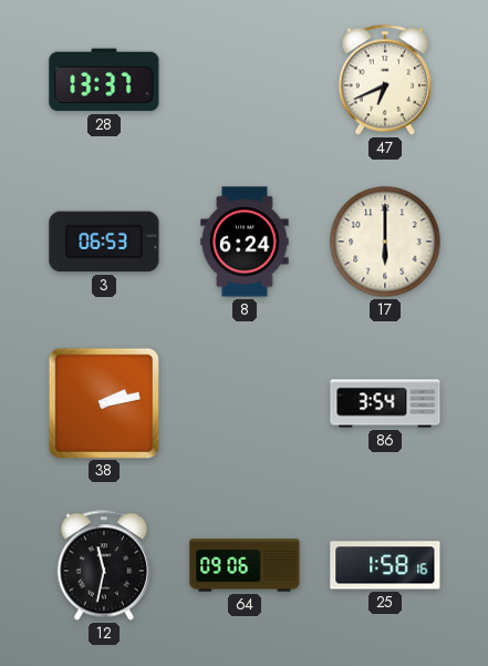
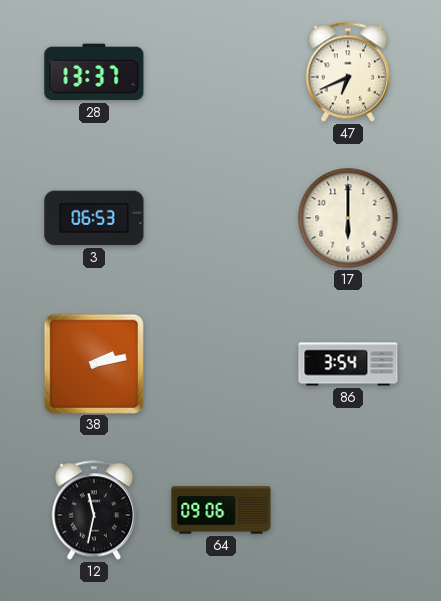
8: 6:24 -> none (245, 242)
25: 1:58 -> none (385, 565)
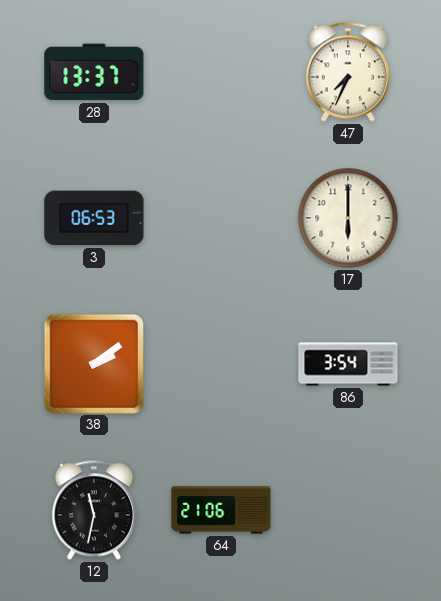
47: 6:41 -> 7:34 (348, 72)
38: 2:13 -> 2:09 (93, 363)
64: 09:06 -> 21:06 (221, 510)
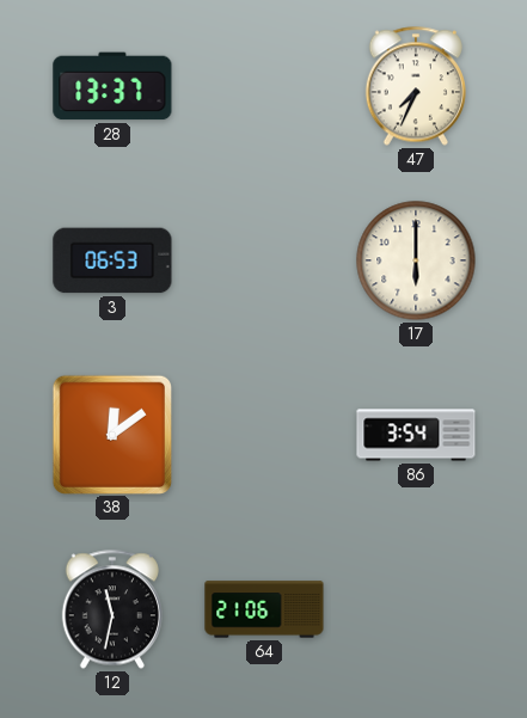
38: 2:09 -> 12:09 (111, 434)
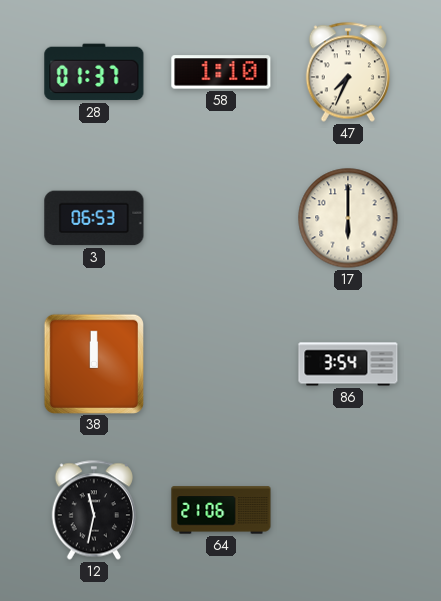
28: 13:37 -> 01:37 (94, 72)
58: none -> 1:10 (221, 72)
38: 12:09 -> 12:00 (93, 363)
